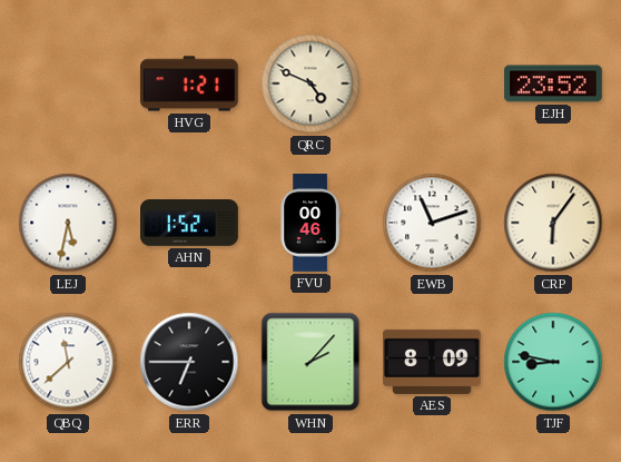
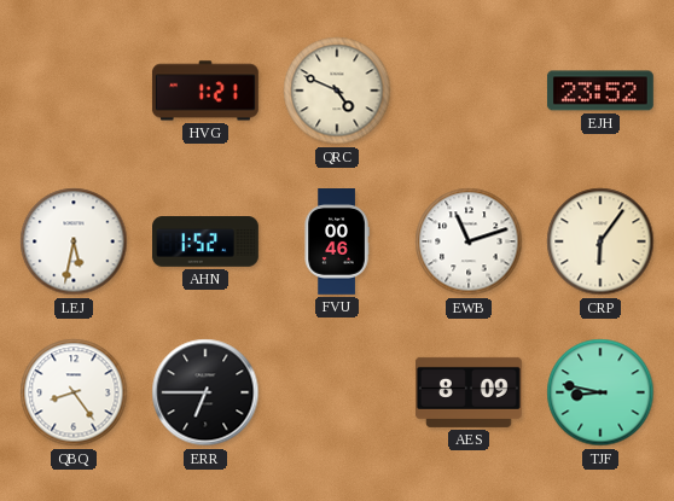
QBQ: 11:38 -> 8:24 (74, 392)
WHN: 2:07 -> none (310, 362)
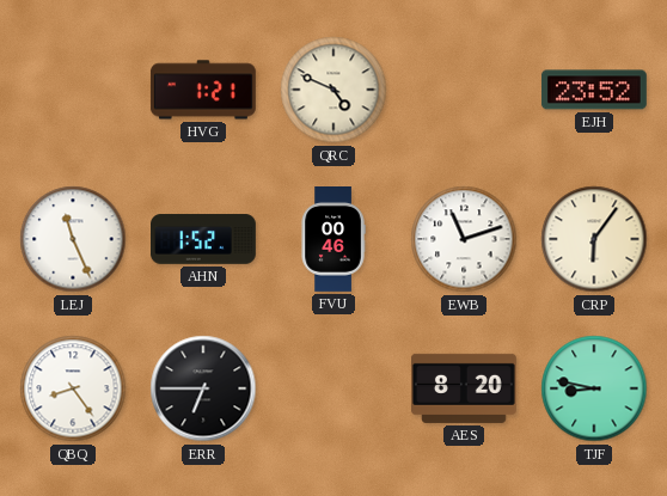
LEJ: 5:32 -> 11:26 (73, 239)
AES: 8:09 -> 8:20 (464, 388)
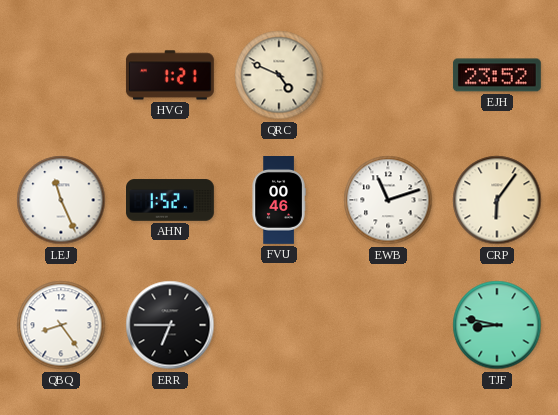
AES: 8:20 -> none (464, 388)
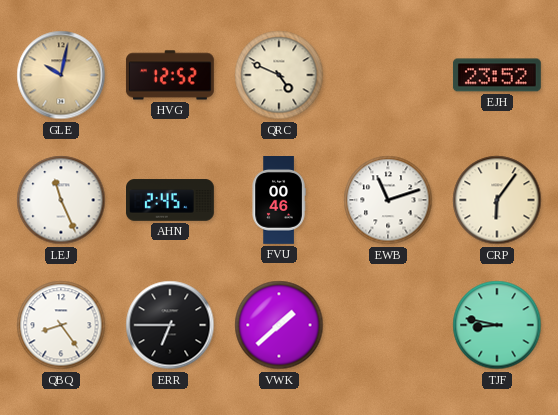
GLE: none -> 10:02 (61, 75)
HVG: 1:21 -> 12:52 (170, 75)
AHN: 1:52 -> 2:45 (171, 200)
VWK: none -> 1:38 (279, 325)
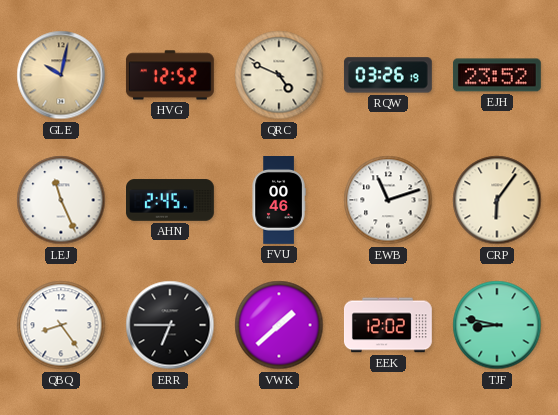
RQW: none -> 03:26 (388, 75)
EEK: none -> 12:02 (388, 325)
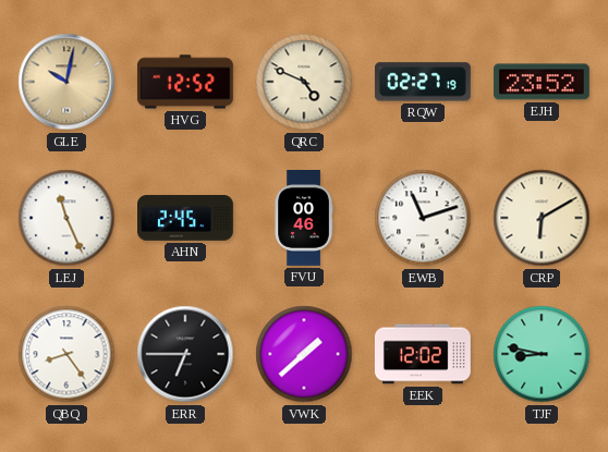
RQW: 03:26 -> 02:27 (423, 82)
CRP: 6:06 -> 6:10 (542, 218)
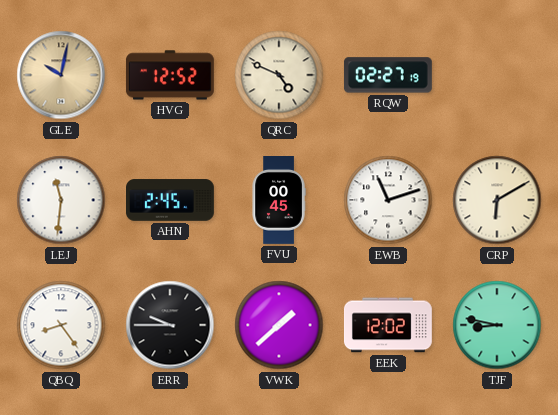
EJH: 23:52 -> none (542, 82)
LEJ: 11:26 -> 11:31 (61, 200)
FVU: 00:46 -> 00:45 (279, 201)
ERR: 6:45 -> 9:45 (170, 325)
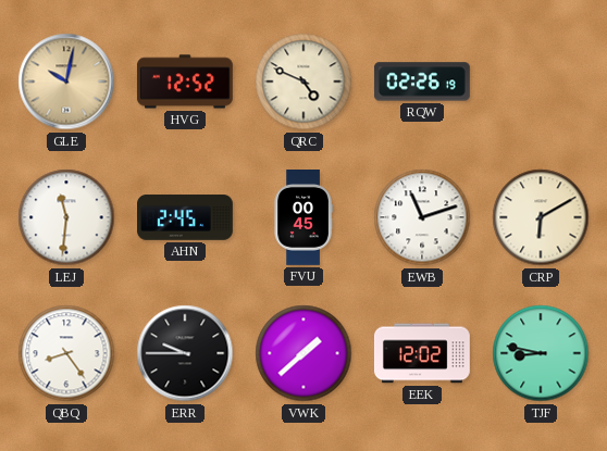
RQW: 02:27 -> 02:26 (422, 82)
